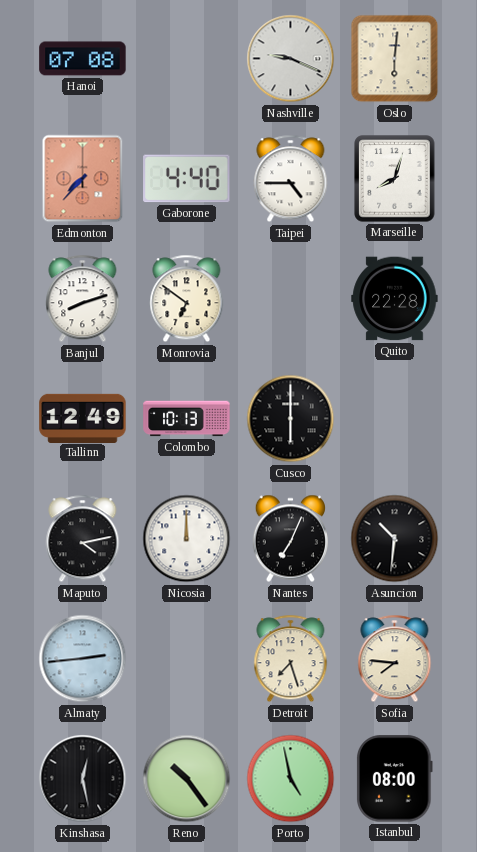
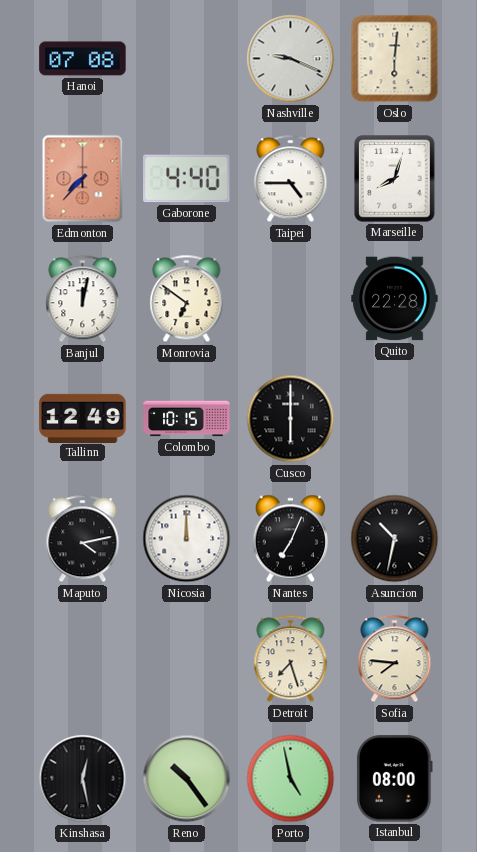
Banjul: 8:12 -> 12:02 (83, 299)
Colombo: 10:13 -> 10:15 (187, 419)
Asuncion: 10:31 -> 10:32 (395, 539)
Almaty: 2:44 -> none (83, 659)
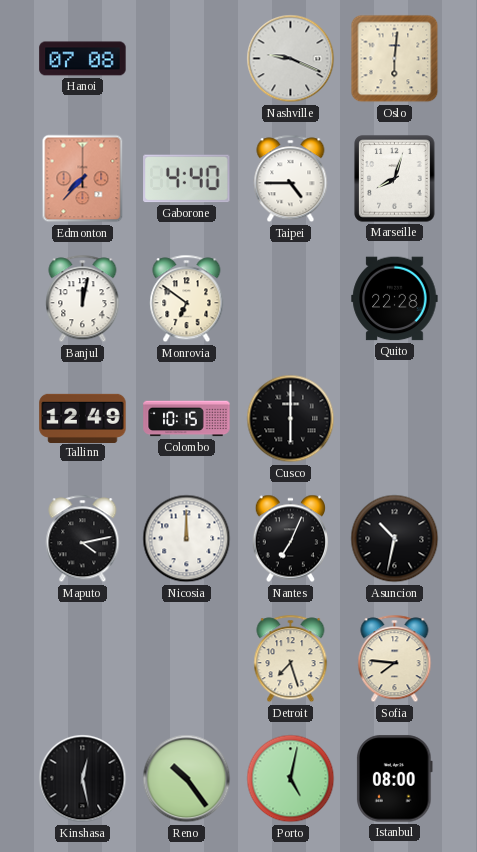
Porto: 4:58 -> 5:02 (291, 779)
